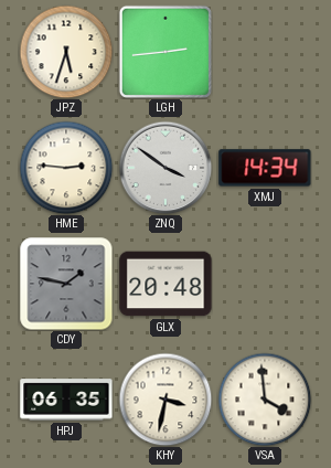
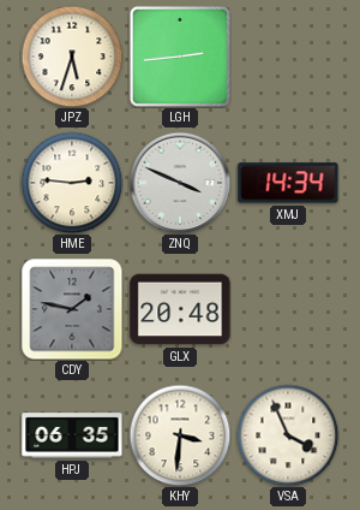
ZNQ: 3:51 -> 3:49 (180, 183)
KHY: 3:32 -> 3:31 (180, 435)
VSA: 3:59 -> 3:56 (288, 435)
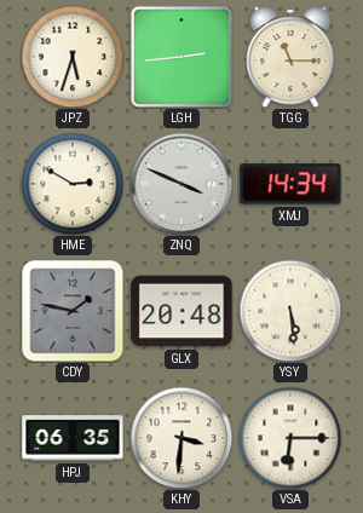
TGG: none -> 11:15 (290, 57)
HME: 2:46 -> 2:50 (73, 184)
YSY: none -> 5:29 (290, 311)
VSA: 3:56 -> 6:15 (290, 438)
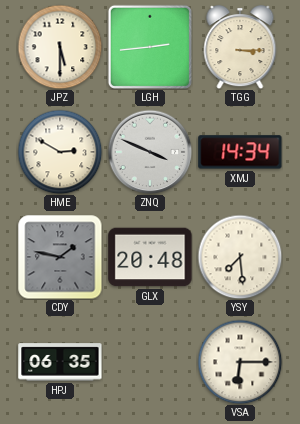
JPZ: 5:33 -> 5:30 (60, 47)
TGG: 11:15 -> 3:15 (240, 47)
YSY: 5:29 -> 7:29 (240, 257)
KHY: 3:31 -> none (181, 438)
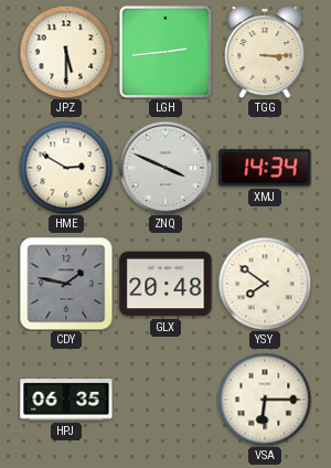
YSY: 7:29 -> 7:51 (265, 284)
